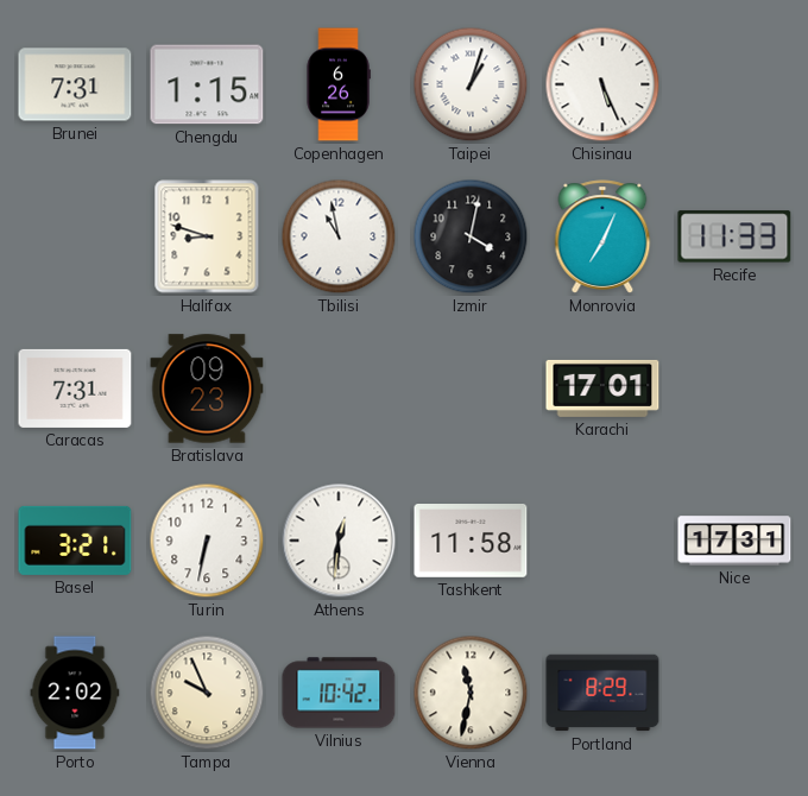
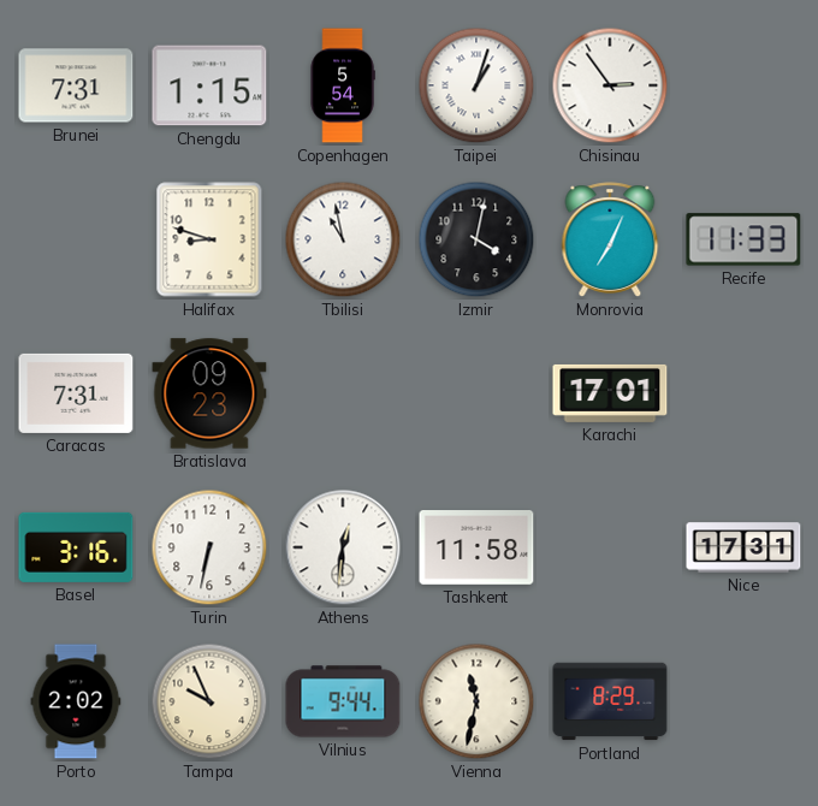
Copenhagen: 6:26 -> 5:54 (343, 85)
Chisinau: 5:26 -> 2:54 (610, 85)
Basel: 3:21 -> 3:16 (76, 547)
Vilnius: 10:42 -> 9:44 (343, 701)
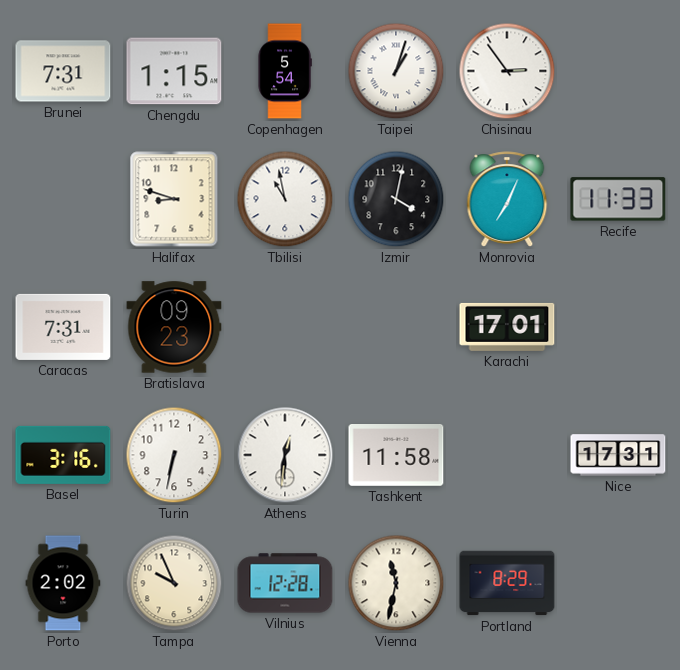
Vilnius: 9:44 -> 12:28 (285, 583)
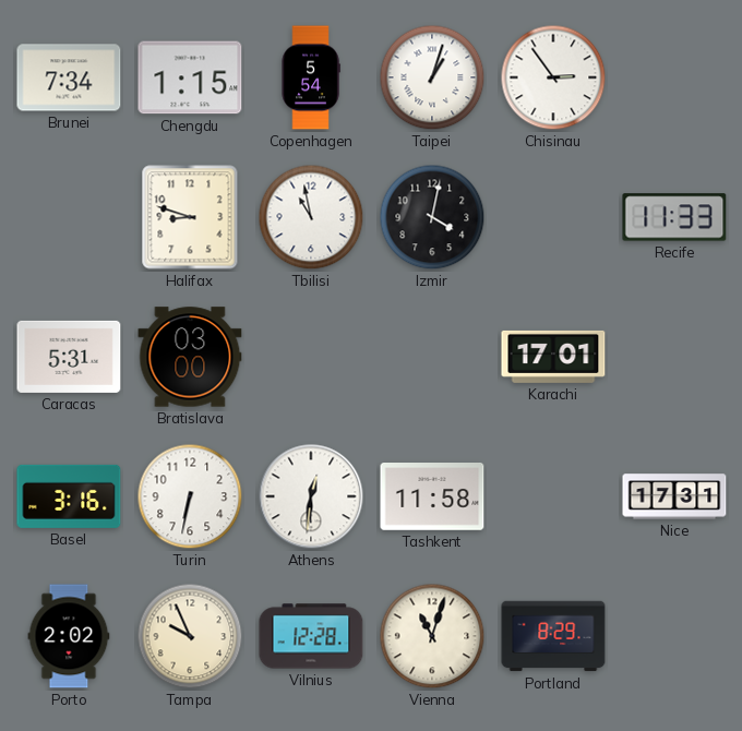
Brunei: 7:31 -> 7:34 (69, 77)
Monrovia: 7:04 -> none (507, 199)
Caracas: 7:31 -> 5:31 (69, 357)
Bratislava: 09:23 -> 03:00 (190, 357)
Vienna: 11:32 -> 11:03 (432, 636)
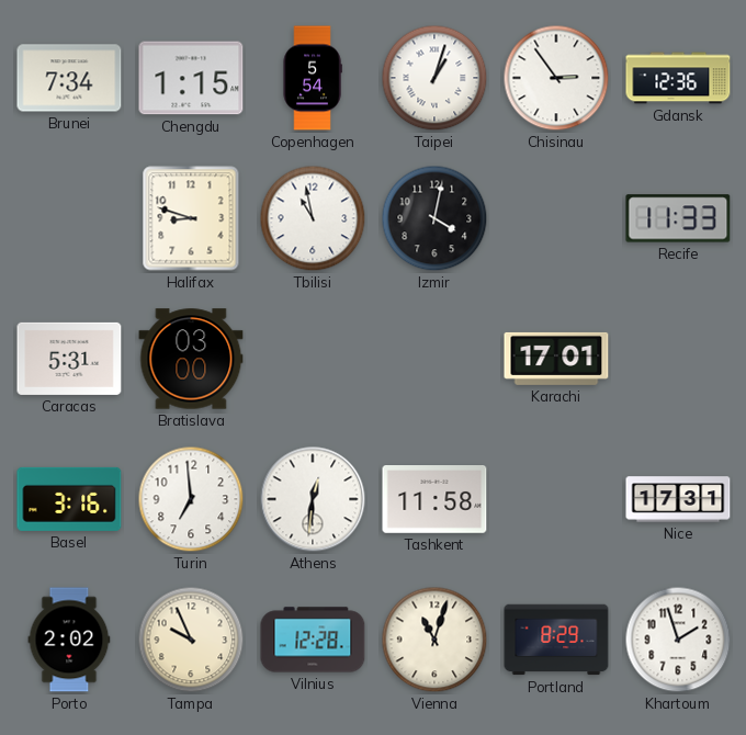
Gdansk: none -> 12:36 (678, 78)
Turin: 6:32 -> 6:59 (191, 499)
Khartoum: none -> 1:57 (678, 640)
